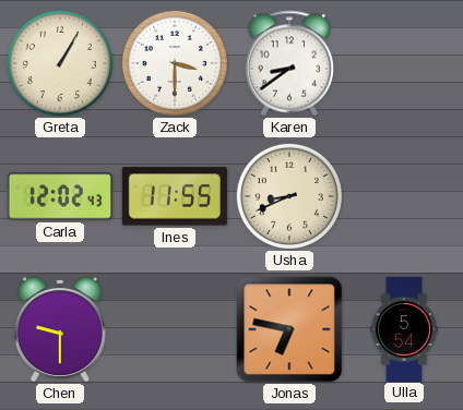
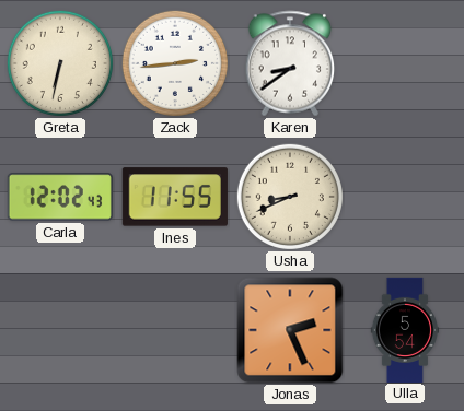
Greta: 1:05 -> 6:32 (60, 63)
Zack: 3:30 -> 2:44 (175, 63)
Chen: 9:30 -> none (60, 329)
Jonas: 6:47 -> 2:26 (290, 330)
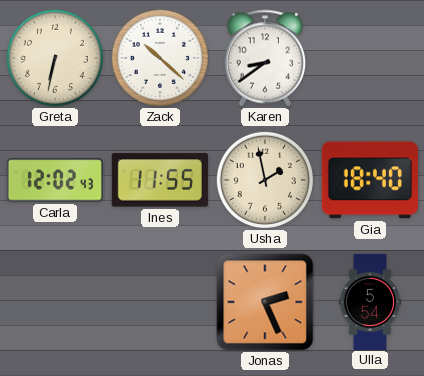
Zack: 2:44 -> 10:22 (160, 58)
Usha: 8:41 -> 1:58 (265, 180)
Gia: none -> 18:40 (370, 180)
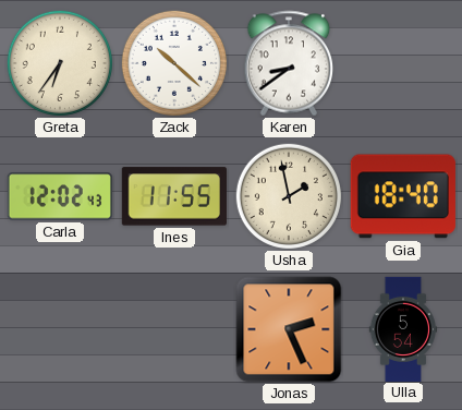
Greta: 6:32 -> 6:36 (60, 63)
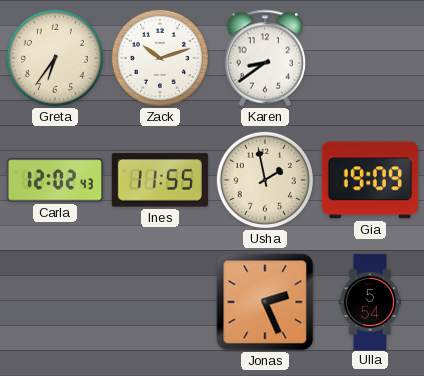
Zack: 10:22 -> 10:12 (160, 58)
Gia: 18:40 -> 19:09 (370, 180)
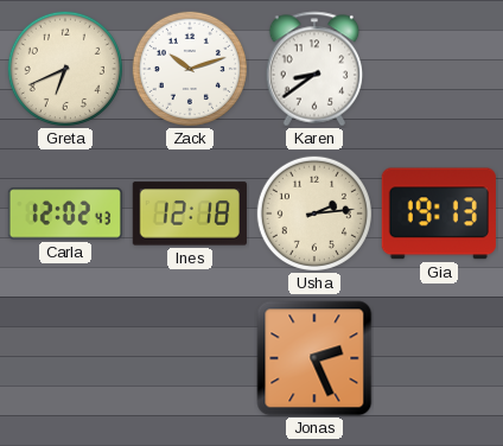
Greta: 6:36 -> 6:41 (65, 69)
Ines: 11:55 -> 12:18 (190, 214)
Usha: 1:58 -> 2:14 (314, 214)
Gia: 19:09 -> 19:13 (439, 214)
Ulla: 5:54 -> none (369, 301)
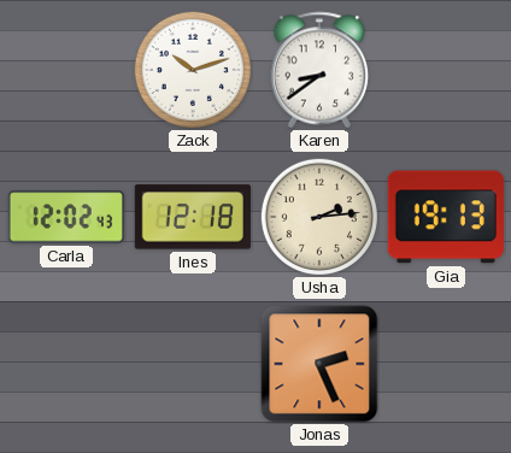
Greta: 6:41 -> none (65, 69)
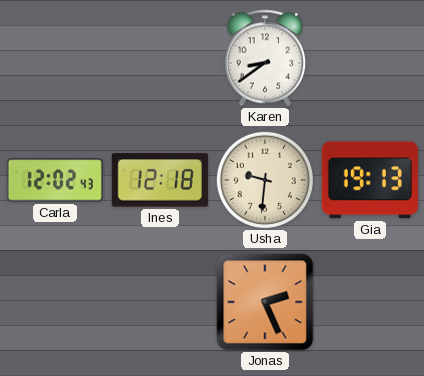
Zack: 10:12 -> none (193, 70)
Usha: 2:14 -> 9:31 (265, 180)
